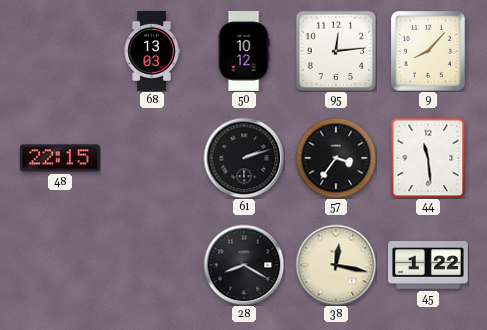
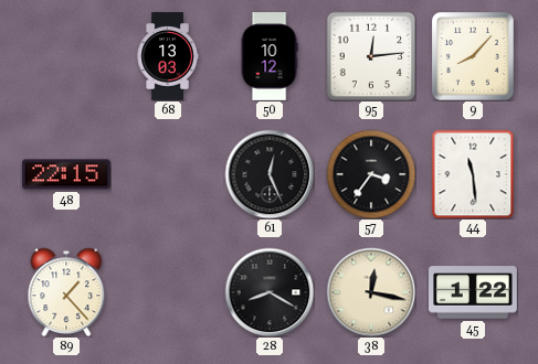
61: 2:12 -> 12:26 (270, 174)
89: none -> 1:23 (66, 292)
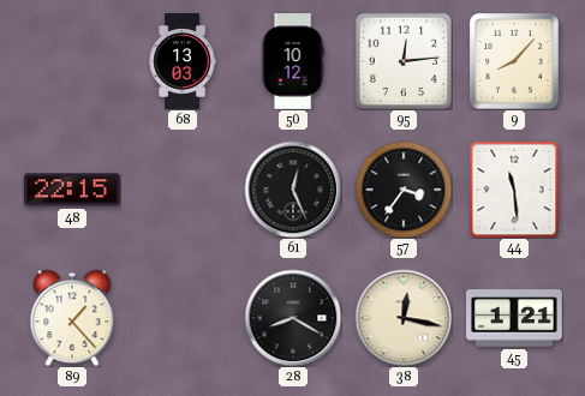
45: 1:22 -> 1:21 (515, 318)
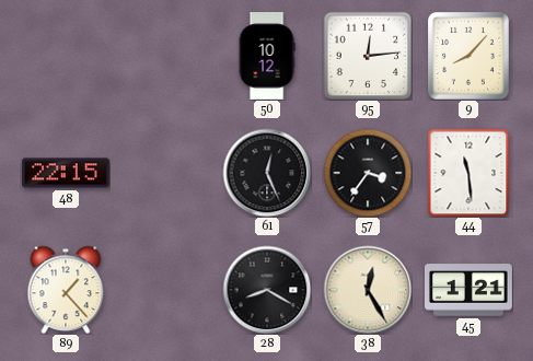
68: 13:03 -> none (183, 62)
38: 12:17 -> 12:25 (368, 290)
